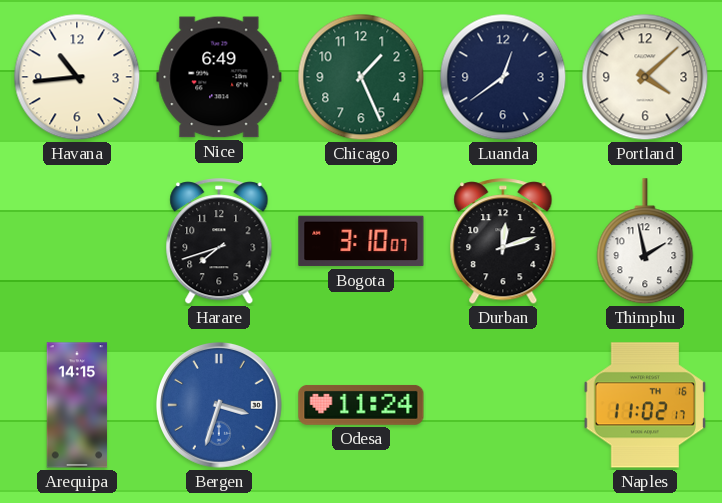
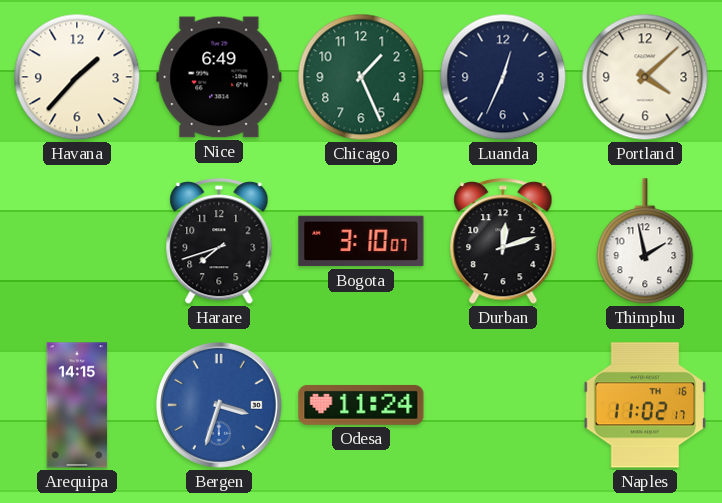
Havana: 10:44 -> 1:37 (77, 77)
Luanda: 12:39 -> 12:34 (503, 77)
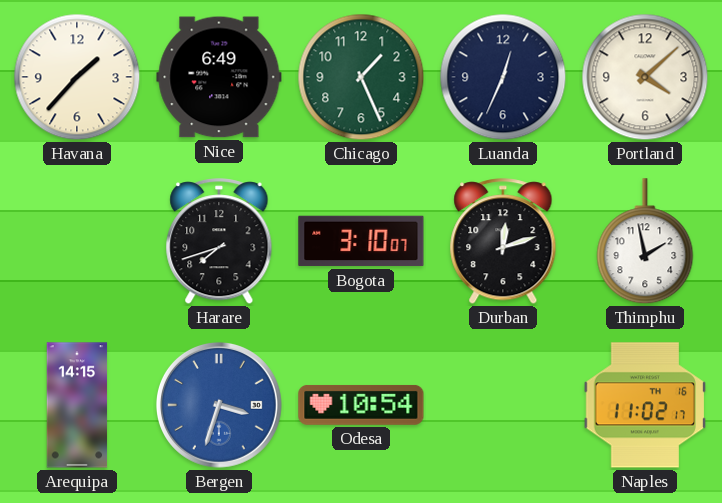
Odesa: 11:24 -> 10:54 (361, 405)
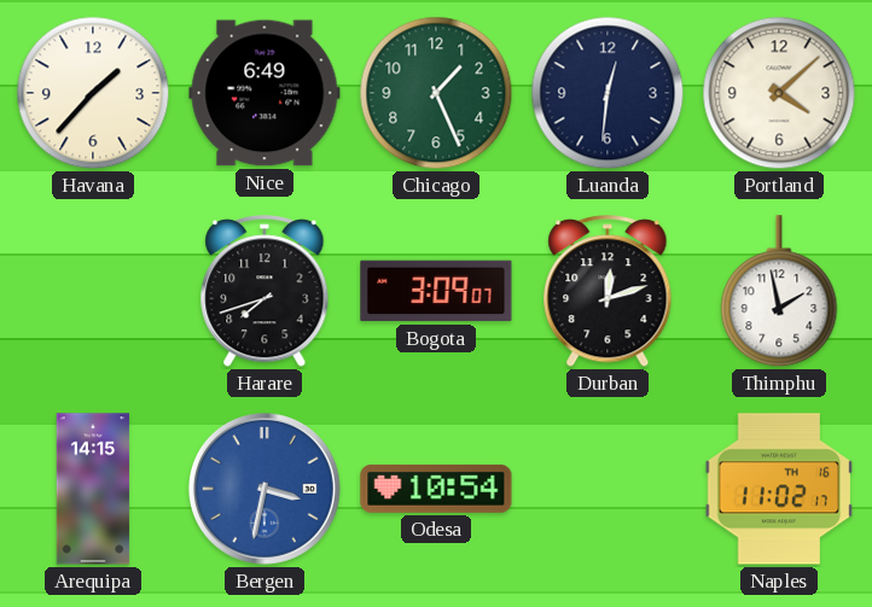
Luanda: 12:34 -> 12:31 (608, 93)
Bogota: 3:10 -> 3:09 (436, 291)
Bergen: 3:33 -> 3:32 (264, 489)
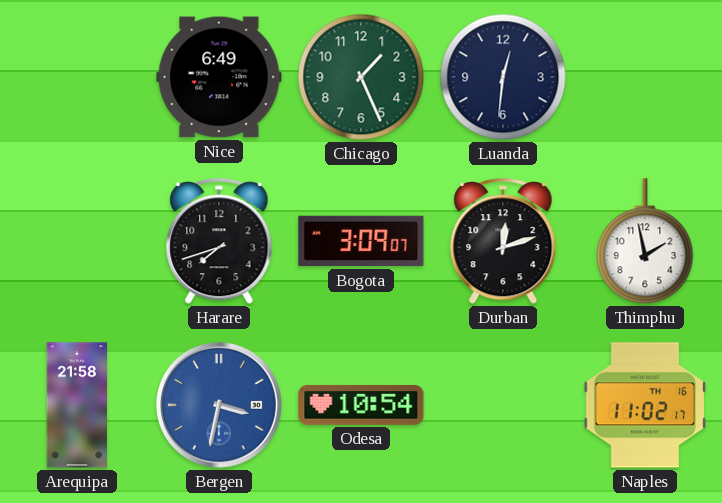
Havana: 1:37 -> none (93, 93)
Portland: 4:08 -> none (779, 93)
Arequipa: 14:15 -> 21:58 (77, 405)
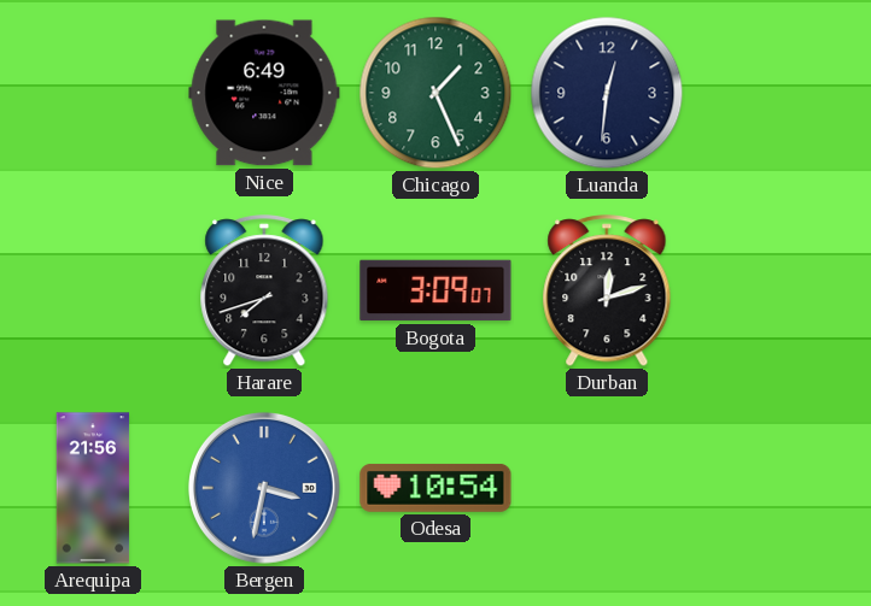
Thimphu: 1:58 -> none (645, 242)
Arequipa: 21:58 -> 21:56 (93, 488)
Naples: 11:02 -> none (644, 405)
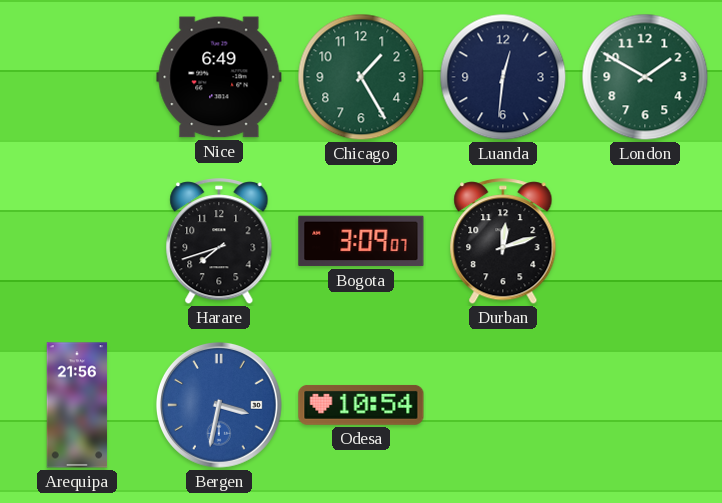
Chicago: 1:26 -> 1:25 (361, 77)
London: none -> 1:50 (645, 77)
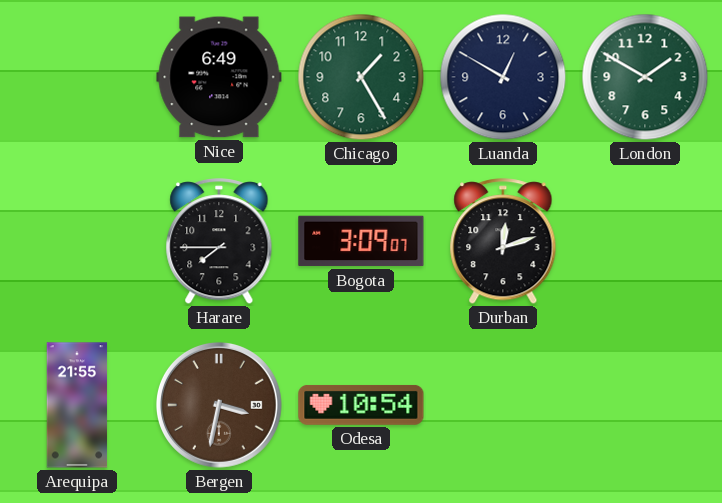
Luanda: 12:31 -> 12:50 (503, 77)
Harare: 7:42 -> 7:45 (219, 242)
Arequipa: 21:56 -> 21:55 (77, 405)
Bergen dial: blue -> brown (219, 405)
